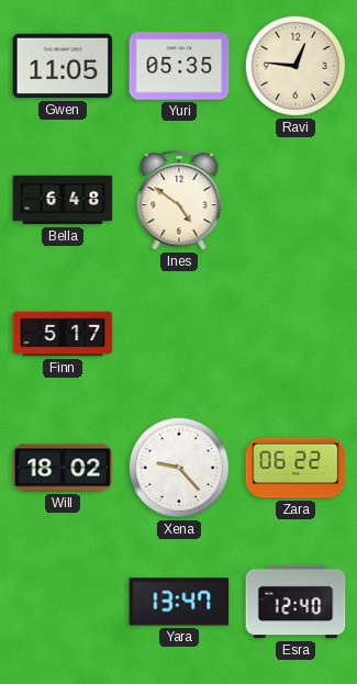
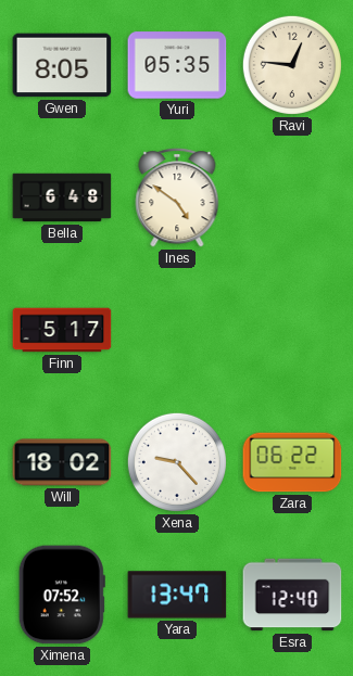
Gwen: 11:05 -> 8:05 (62, 65)
Ximena: none -> 07:52 (62, 595)
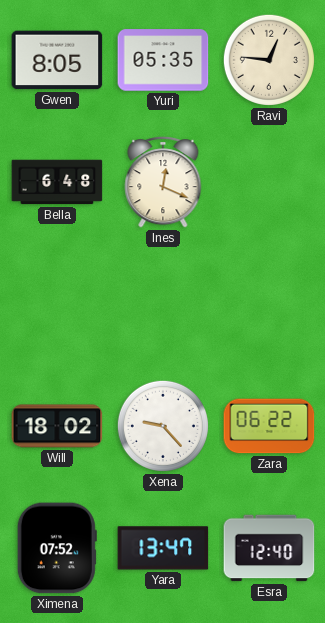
Ines: 4:51 -> 12:19 (163, 182)
Finn: 5:17 -> none (62, 330)
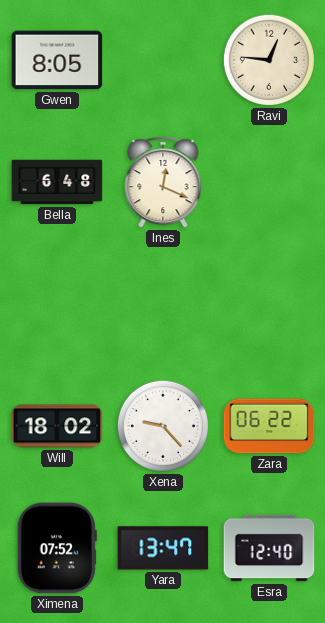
Yuri: 05:35 -> none (163, 60)
